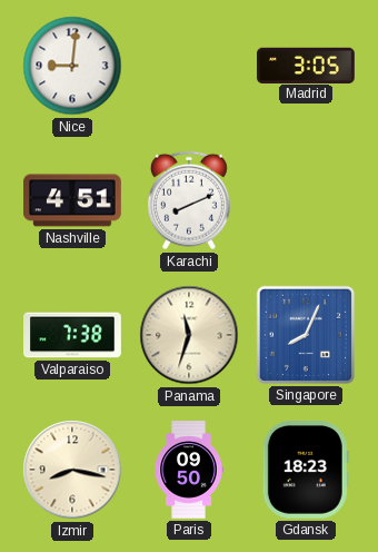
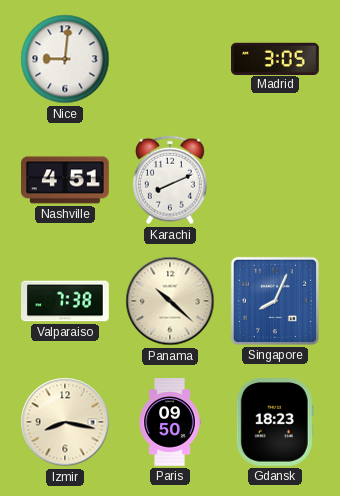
Panama: 11:33 -> 10:22 (170, 301)
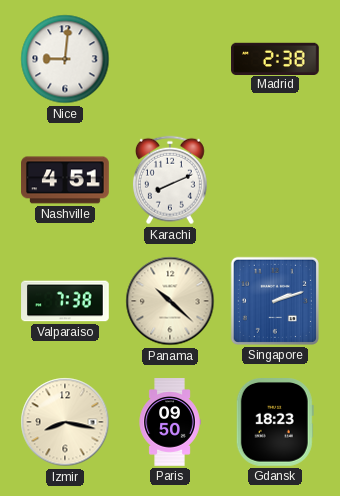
Madrid: 3:05 -> 2:38 (276, 58)
Singapore: 8:04 -> 2:12 (275, 301)
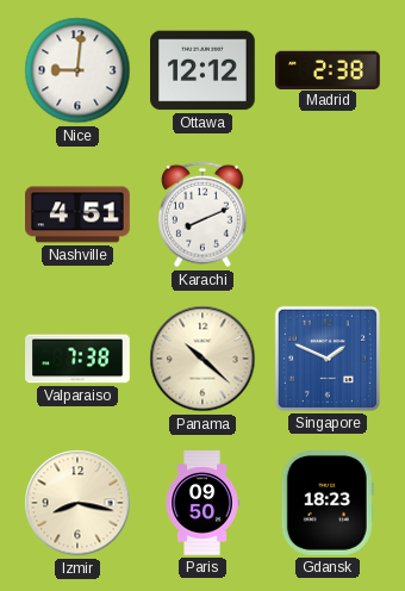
Ottawa: none -> 12:12 (204, 70)
Singapore: 2:12 -> 1:49 (328, 359)
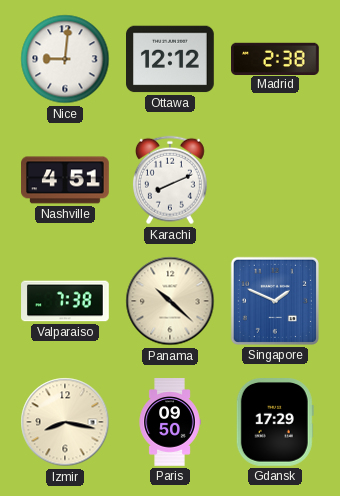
Gdansk: 18:23 -> 17:29 (275, 423)
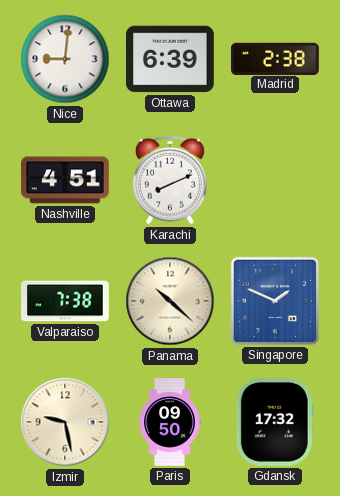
Ottawa: 12:12 -> 6:39 (171, 59)
Izmir: 8:17 -> 9:28 (65, 422)
Gdansk: 17:29 -> 17:32 (275, 423)
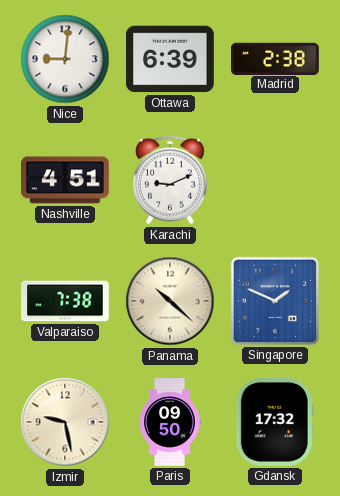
Karachi: 8:11 -> 9:11 (170, 180)
